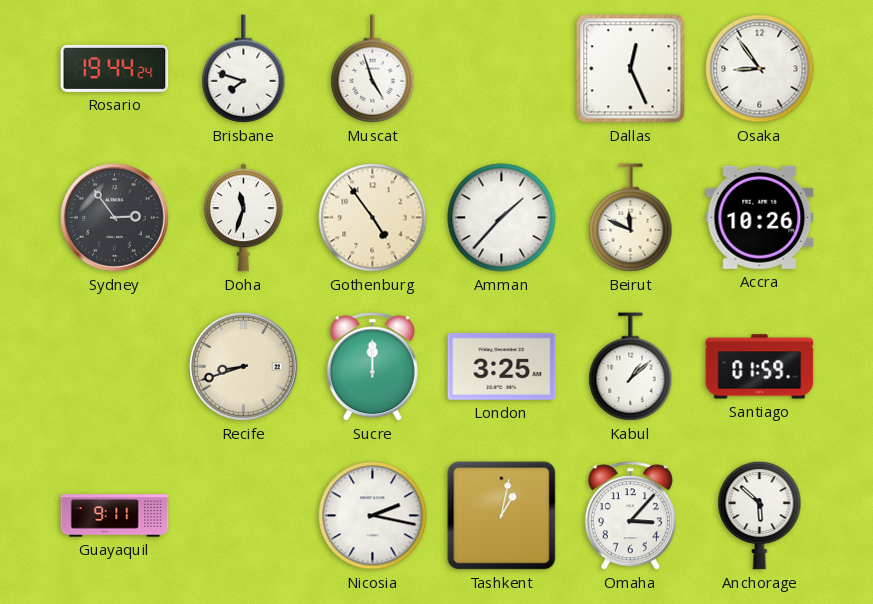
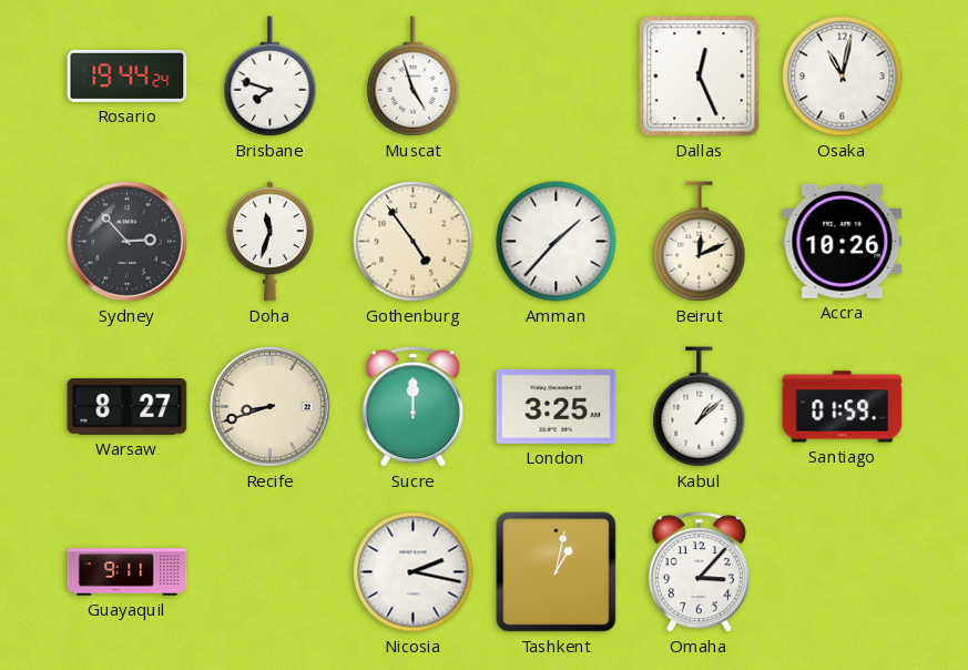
Osaka: 8:54 -> 11:02 (843, 77)
Sydney: 2:54 -> 2:53 (128, 242)
Beirut: 11:49 -> 12:11 (700, 242)
Warsaw: none -> 8:27 (128, 407)
Anchorage: 5:52 -> none (760, 515)
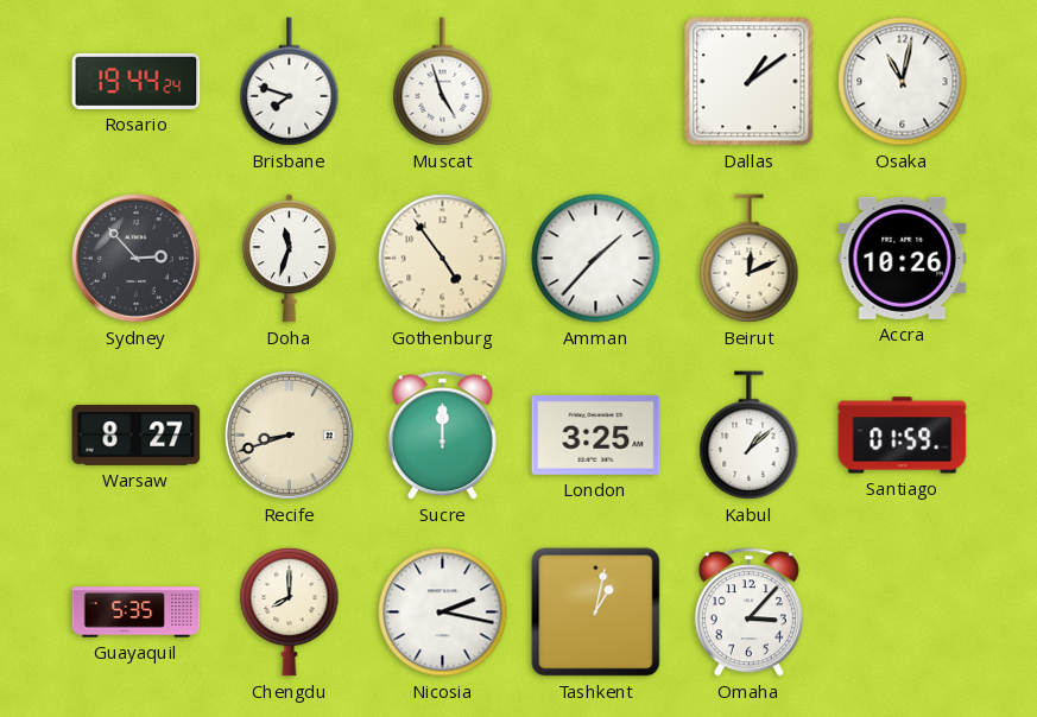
Dallas: 12:26 -> 1:09 (750, 82)
Guayaquil: 9:11 -> 5:35 (137, 613)
Chengdu: none -> 8:00 (290, 611)
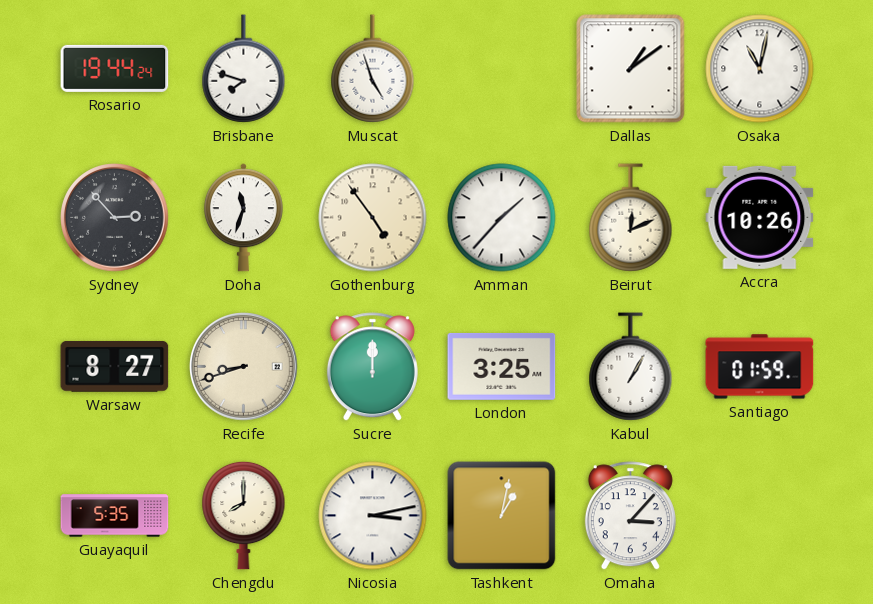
Kabul: 1:08 -> 1:05 (631, 367)
Nicosia: 2:17 -> 3:13 (373, 516)
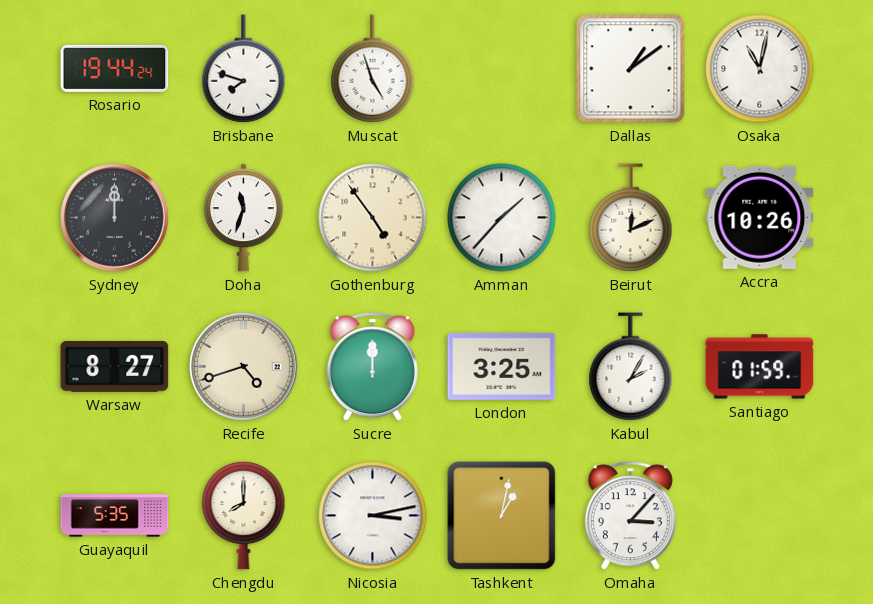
Sydney: 2:53 -> 12:00 (115, 218)
Recife: 8:42 -> 4:42 (244, 367)
Kabul: 1:05 -> 2:05 (631, 367)
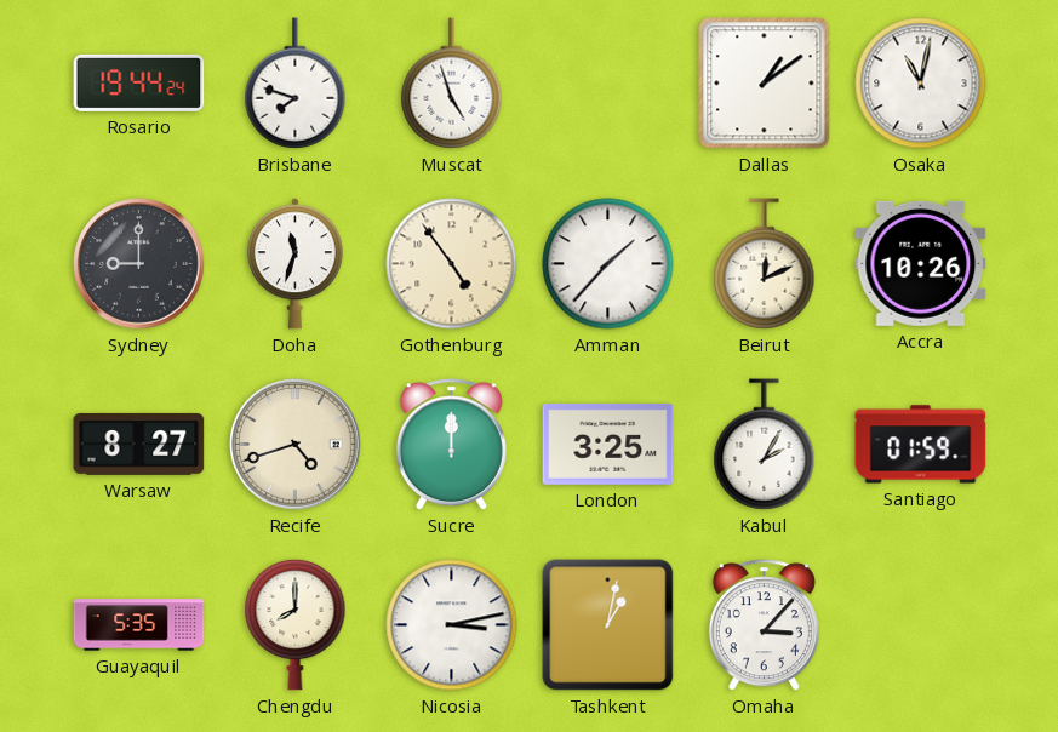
Sydney: 12:00 -> 9:00 (139, 264)
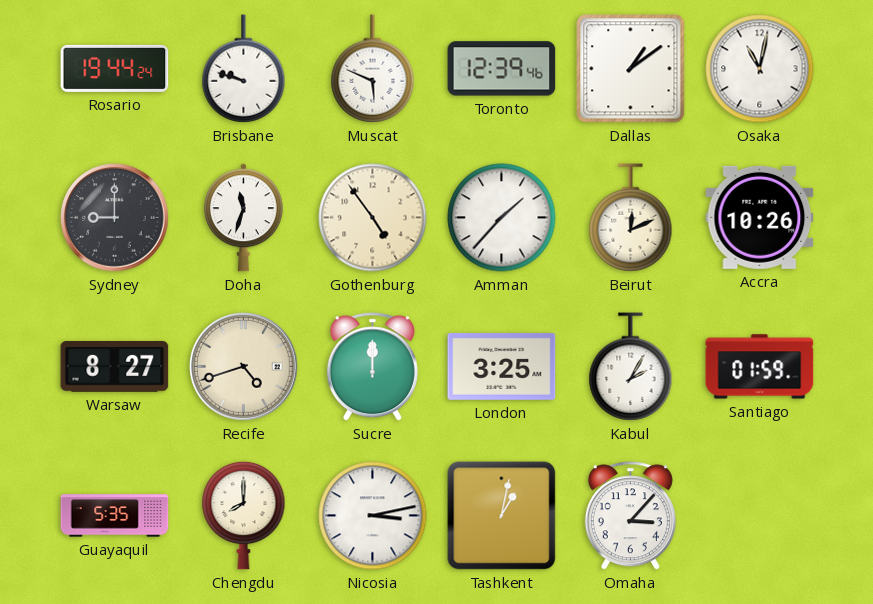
Brisbane: 7:48 -> 9:48 (244, 69)
Muscat: 4:57 -> 5:49 (373, 69)
Toronto: none -> 12:39 (502, 69)
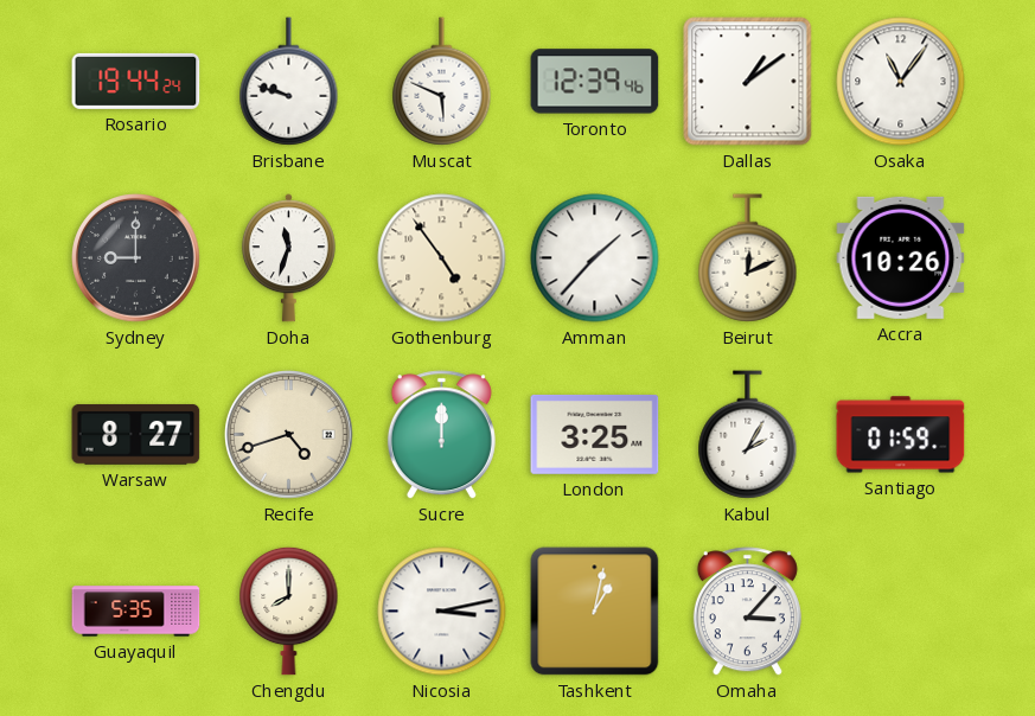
Osaka: 11:02 -> 11:06 (901, 82)
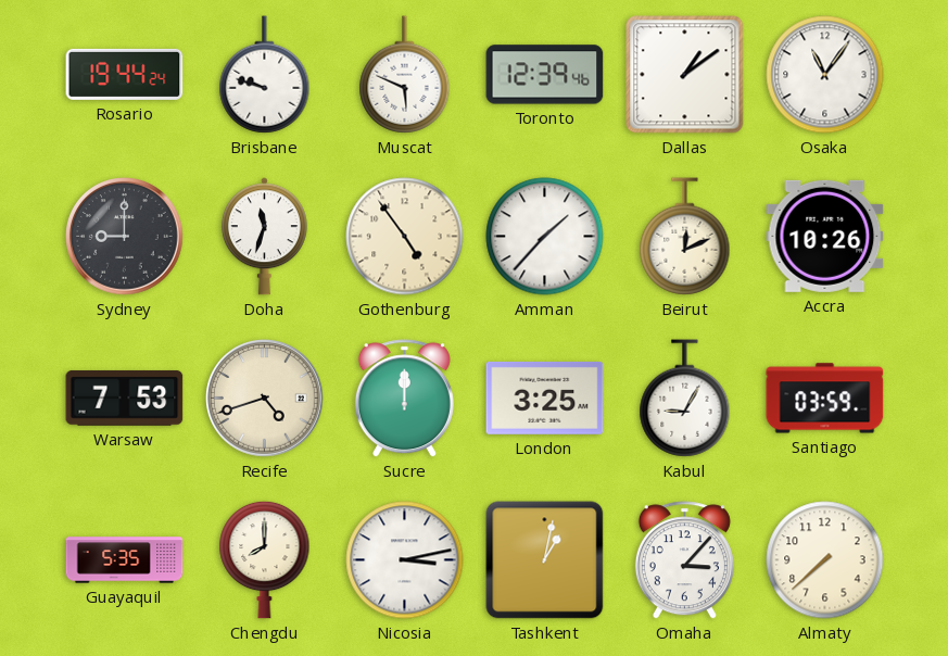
Warsaw: 8:27 -> 7:53 (125, 399)
Kabul: 2:05 -> 9:05 (685, 399)
Santiago: 01:59 -> 03:59 (825, 399)
Almaty: none -> 7:38 (825, 560)
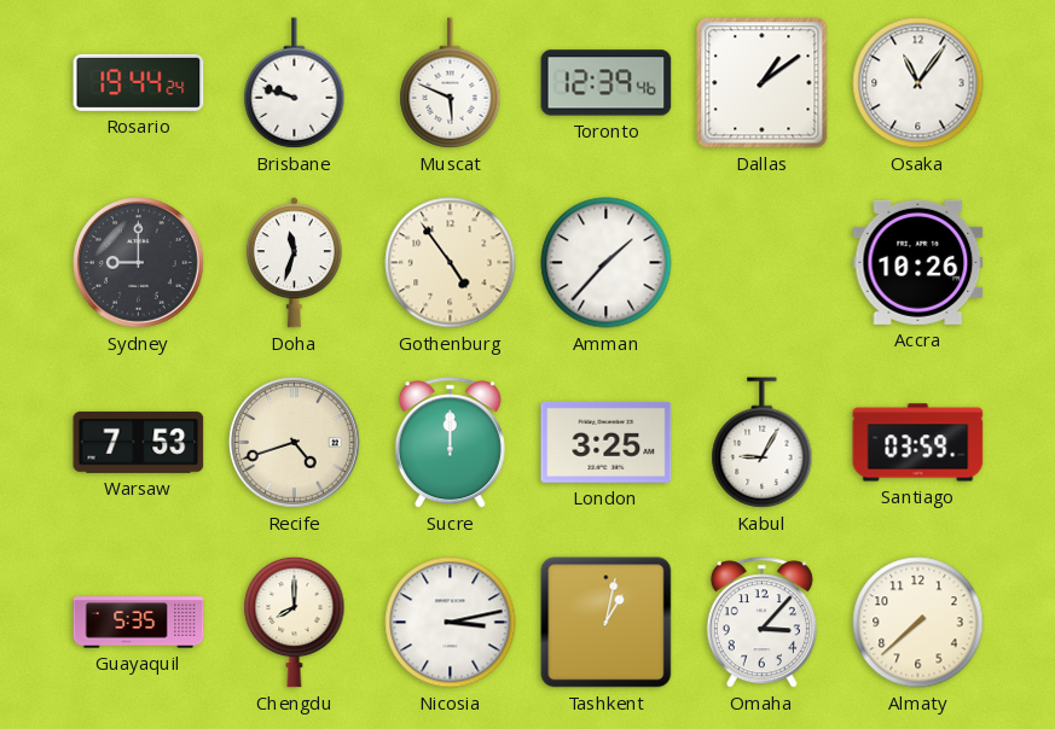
Beirut: 12:11 -> none (685, 237)
